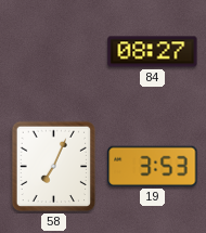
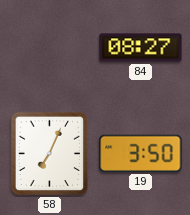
19: 3:53 -> 3:50 (141, 153)
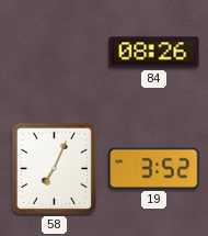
84: 08:27 -> 08:26 (154, 53)
19: 3:50 -> 3:52 (154, 168)
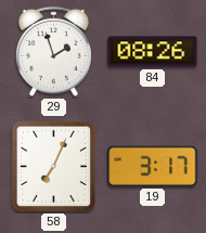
29: none -> 1:57 (53, 51)
19: 3:52 -> 3:17 (153, 166)
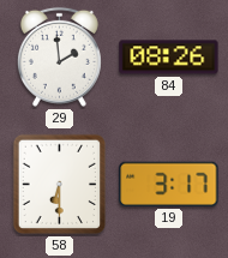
29: 1:57 -> 1:59 (59, 56)
58: 7:04 -> 6:30 (60, 185)
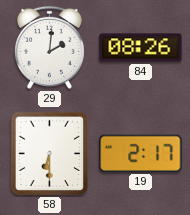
29: 1:59 -> 2:01 (49, 47)
19: 3:17 -> 2:17 (141, 153)
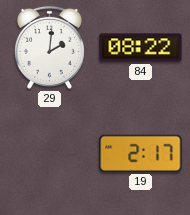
84: 08:26 -> 08:22 (141, 48)
58: 6:30 -> none (50, 154)
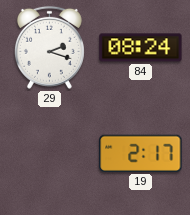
29: 2:01 -> 2:18 (49, 47)
84: 08:22 -> 08:24 (141, 48)
